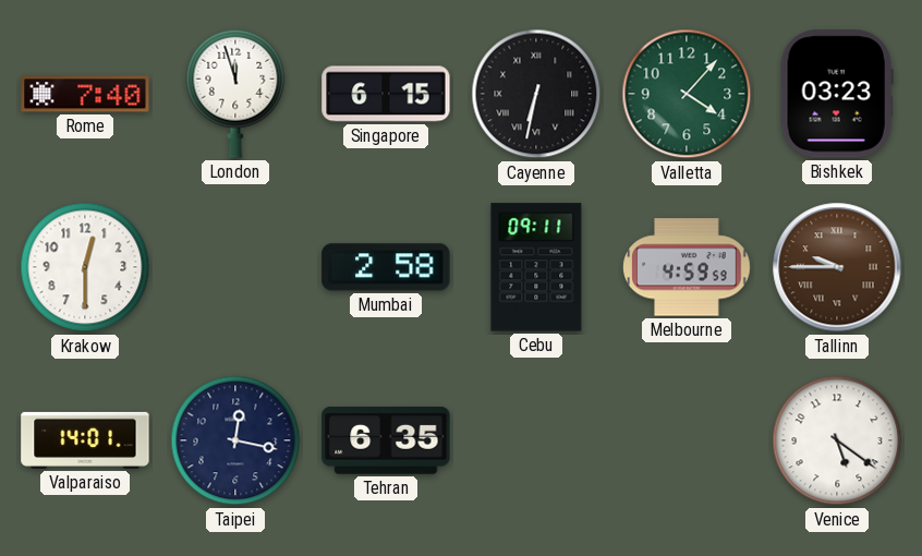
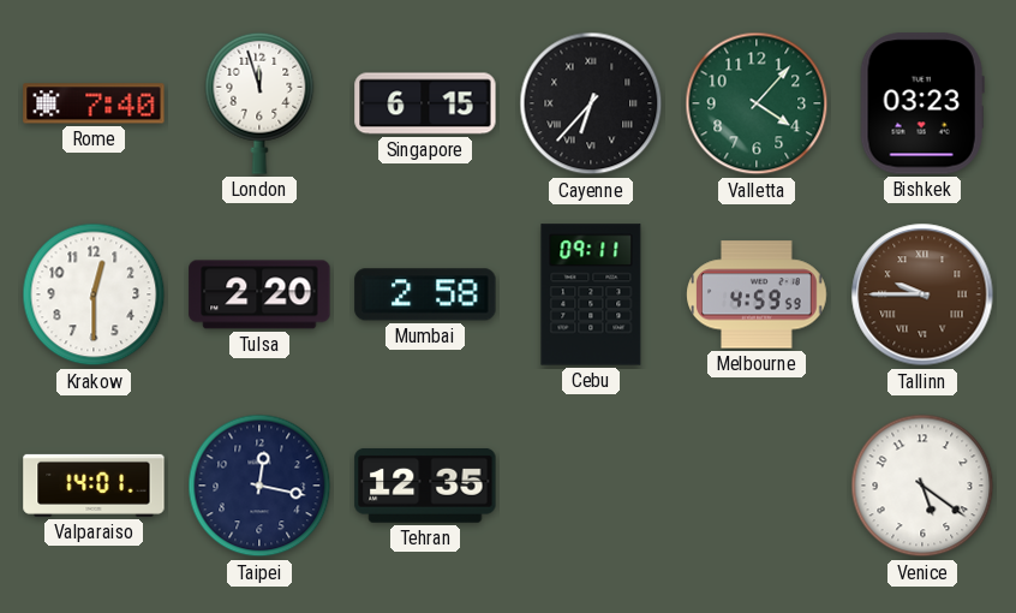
Cayenne: 6:32 -> 6:37 (591, 103)
Tulsa: none -> 2:20 (259, 294)
Tehran: 6:35 -> 12:35 (425, 486)
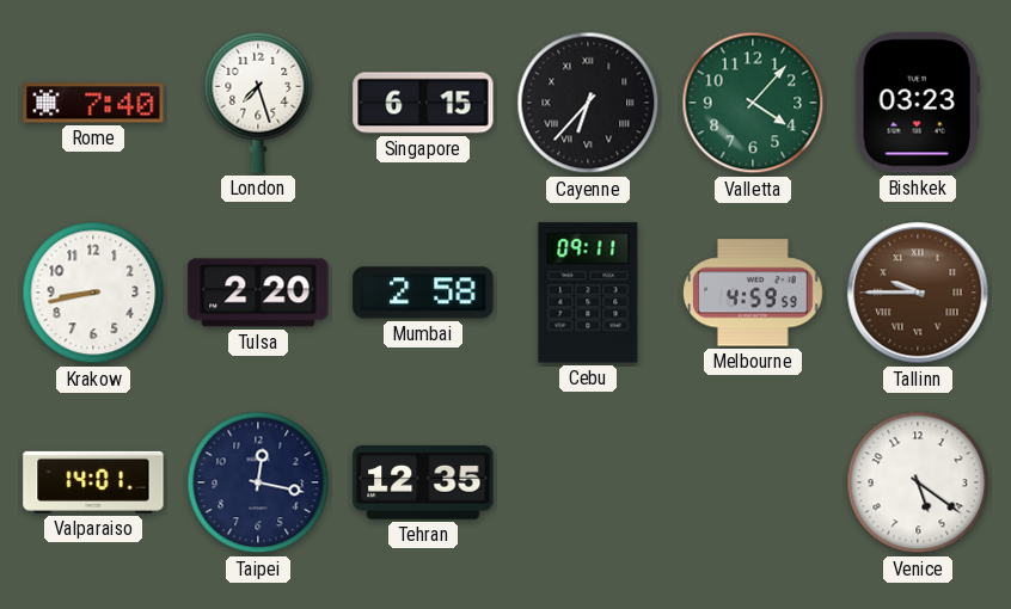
London: 11:57 -> 7:27 (258, 103)
Krakow: 12:30 -> 8:43 (93, 293)
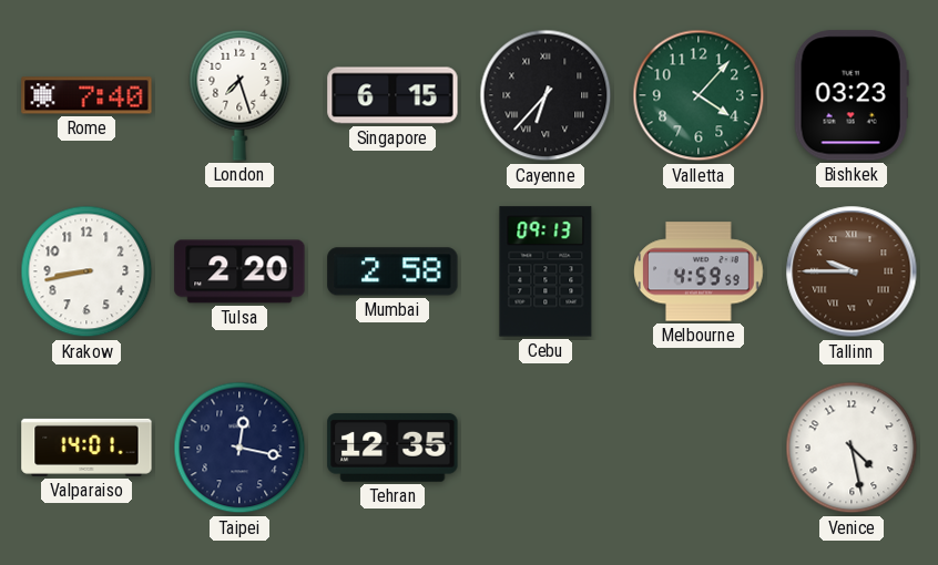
Cebu: 09:11 -> 09:13 (546, 271)
Venice: 5:21 -> 4:28 (852, 448)
